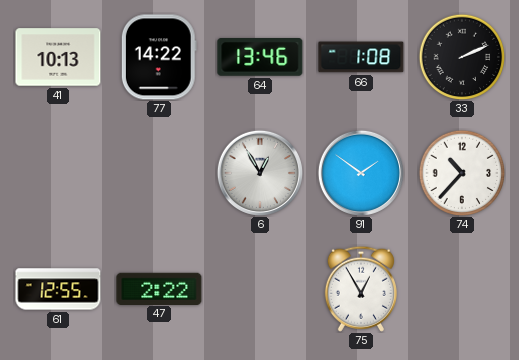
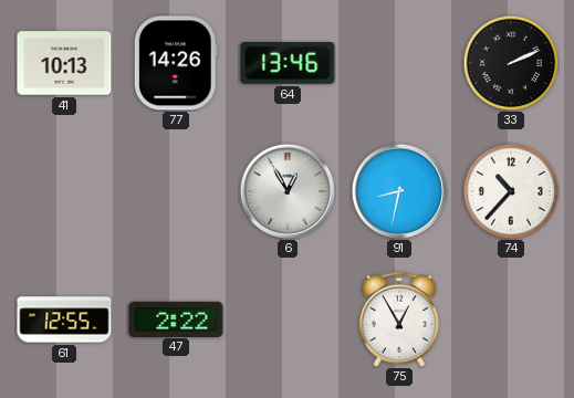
77: 14:22 -> 14:26 (176, 63)
66: 1:08 -> none (361, 57)
91: 1:51 -> 8:32 (398, 190)
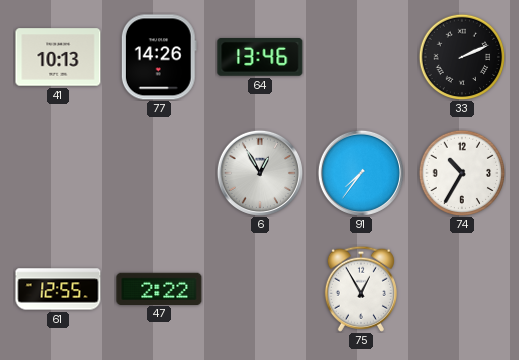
91: 8:32 -> 7:36 (360, 172)
74: 10:37 -> 10:35 (462, 173)
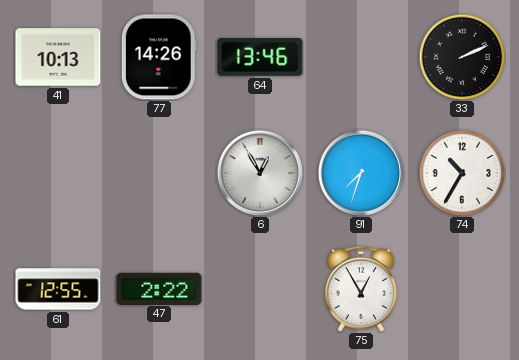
91: 7:36 -> 7:33 (360, 172)
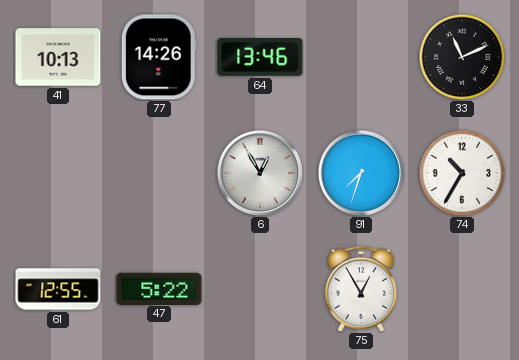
33: 2:11 -> 11:11 (462, 57)
47: 2:22 -> 5:22 (159, 288)
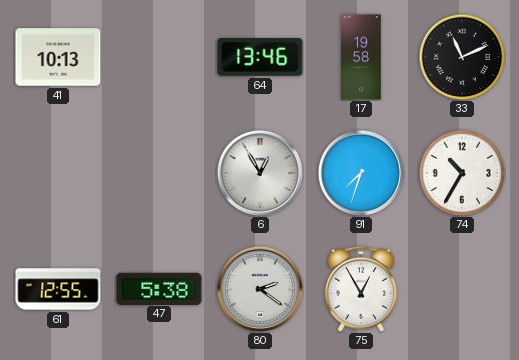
77: 14:26 -> none (159, 57)
17: none -> 19:58 (361, 57)
47: 5:22 -> 5:38 (159, 288)
80: none -> 2:21 (259, 288)
